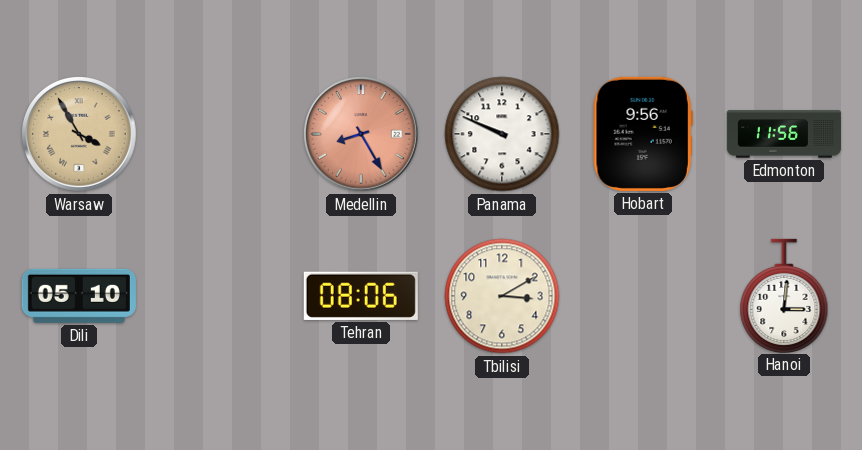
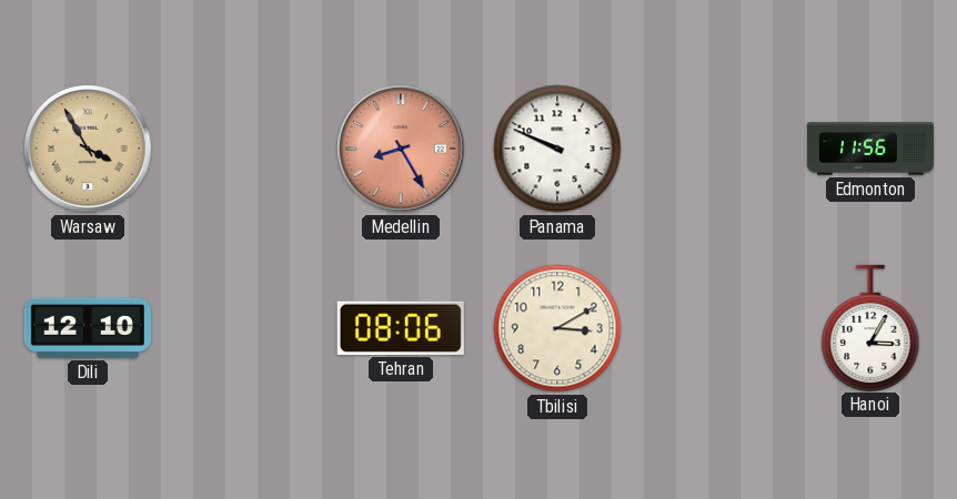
Hobart: 9:56 -> none (643, 134)
Dili: 05:10 -> 12:10 (88, 328)
Hanoi: 3:01 -> 3:05 (870, 327)
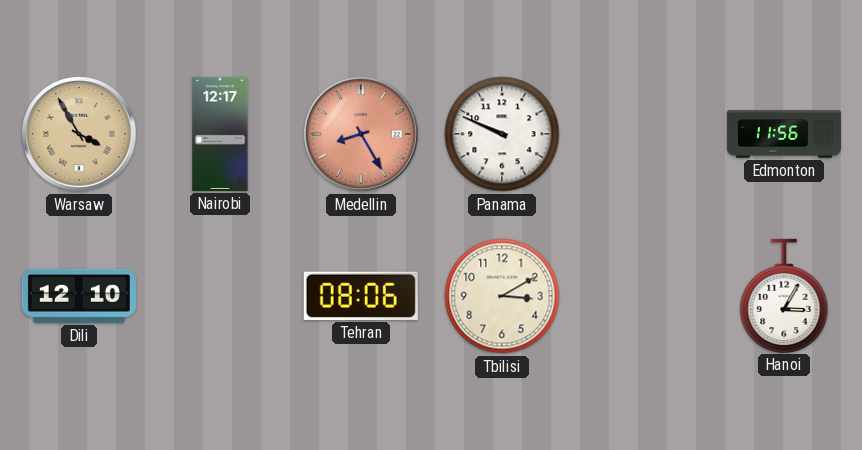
Nairobi: none -> 12:17 (220, 134)
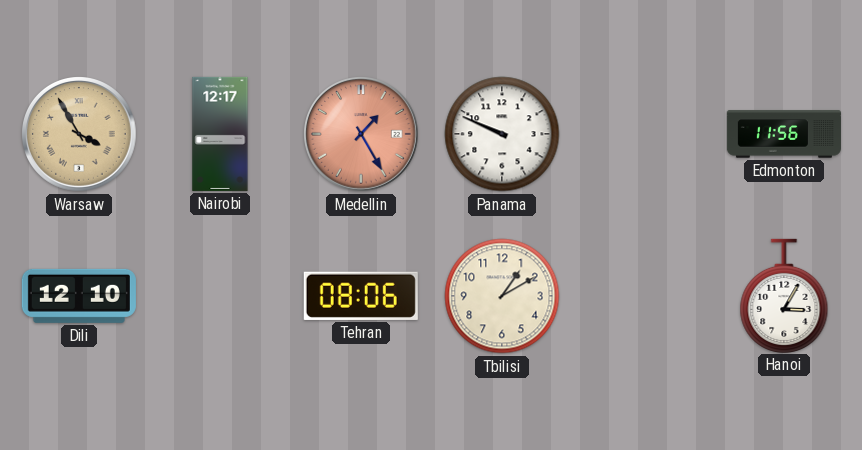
Medellin: 8:25 -> 1:25 (362, 135)
Tbilisi: 3:10 -> 1:10 (502, 296)
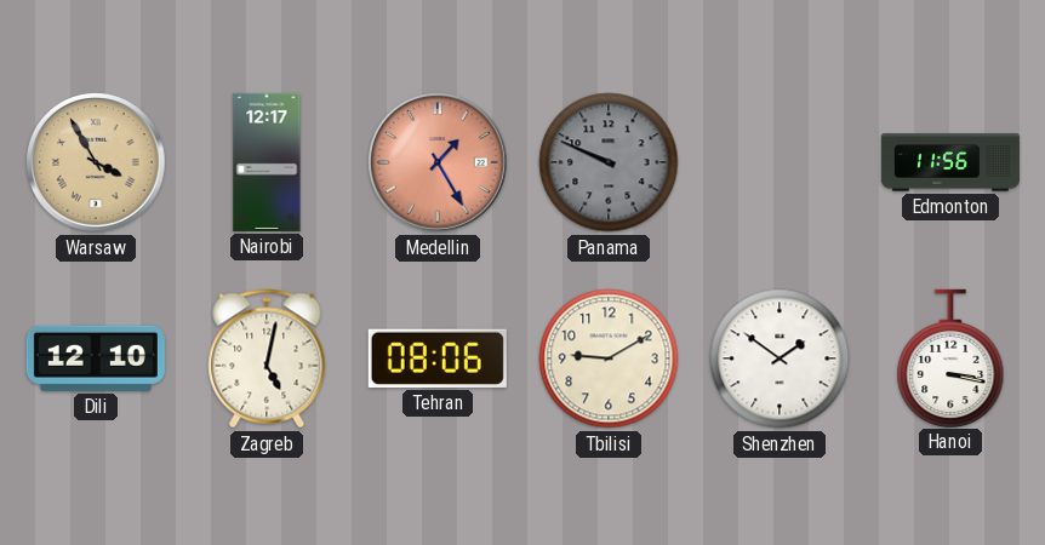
Panama dial: white -> grey (609, 162)
Zagreb: none -> 5:02 (267, 358)
Tbilisi: 1:10 -> 9:10 (609, 358)
Shenzhen: none -> 1:51 (780, 358)
Hanoi: 3:05 -> 3:17 (950, 357)
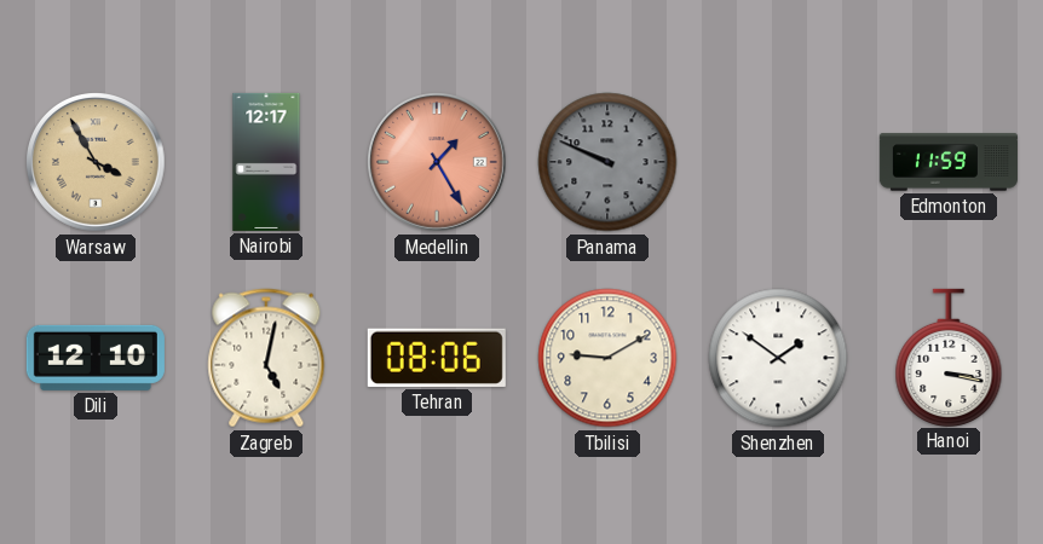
Edmonton: 11:56 -> 11:59 (949, 162)
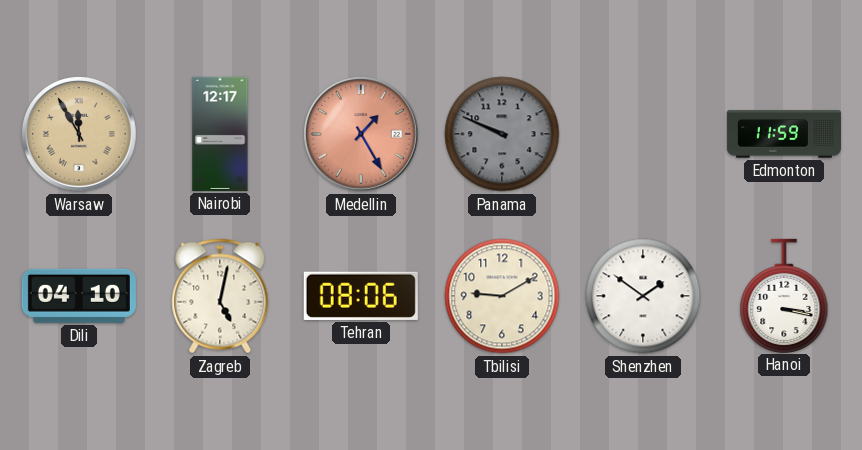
Warsaw: 3:55 -> 11:55 (80, 135)
Dili: 12:10 -> 04:10 (79, 296)
